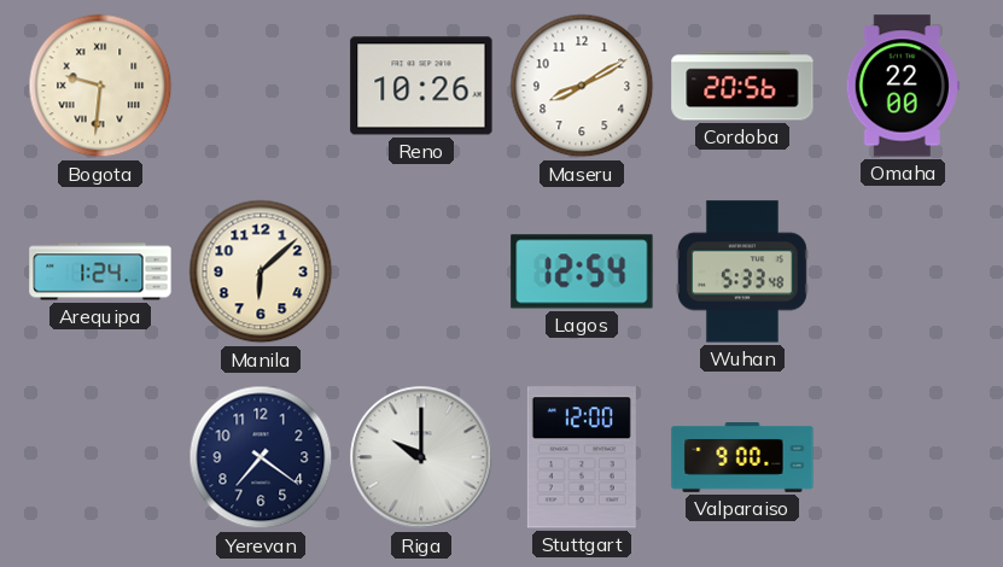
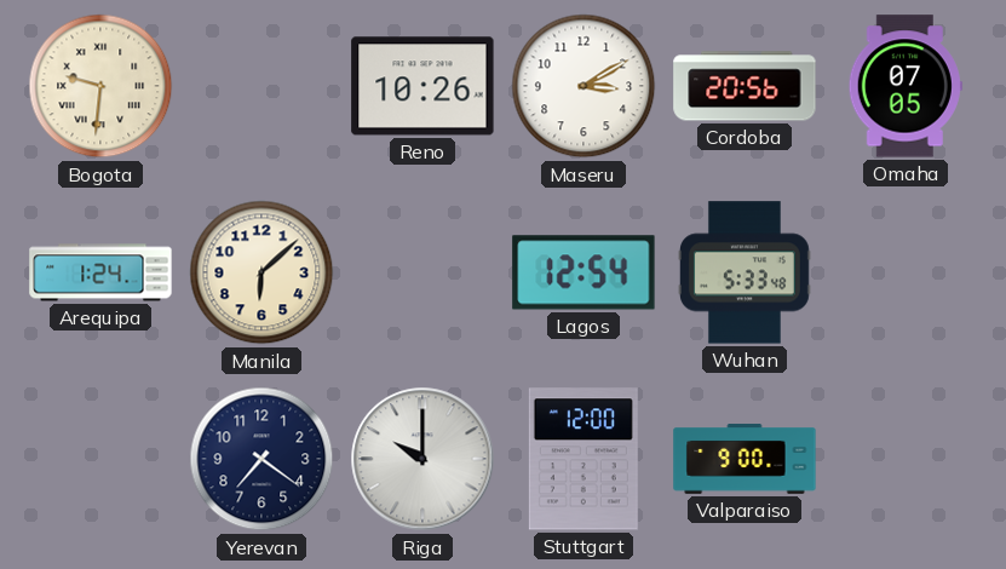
Maseru: 8:10 -> 3:10 (584, 86)
Omaha: 22:00 -> 07:05 (906, 86)
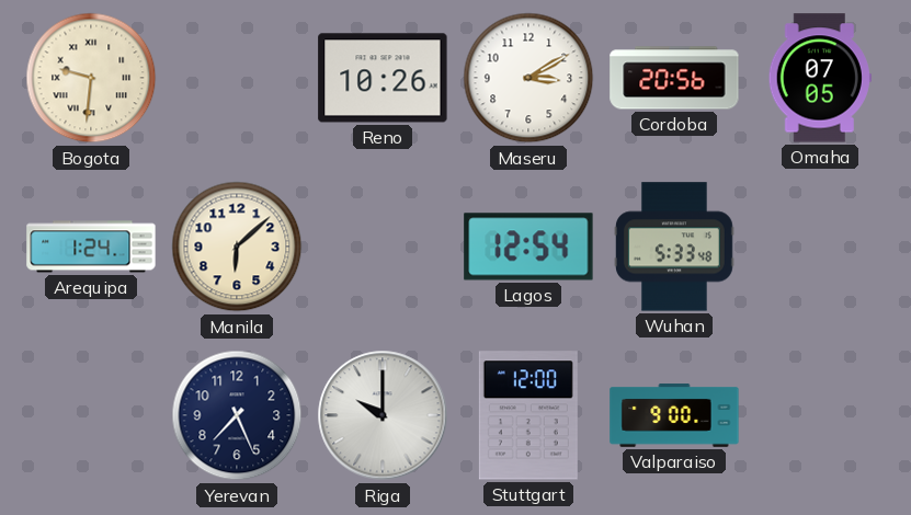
Yerevan: 7:21 -> 7:26 (237, 415)
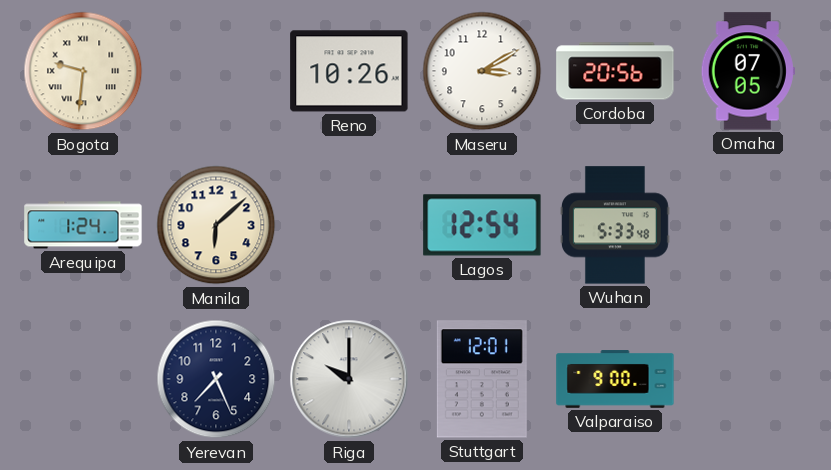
Stuttgart: 12:00 -> 12:01 (482, 379)
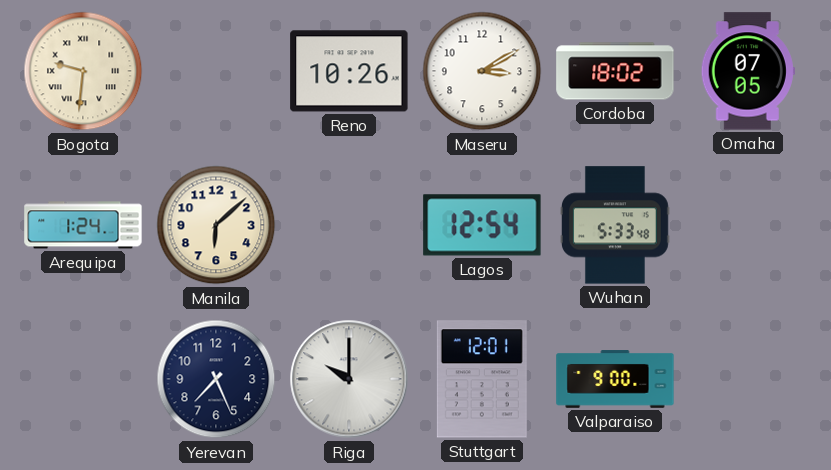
Cordoba: 20:56 -> 18:02 (615, 71)
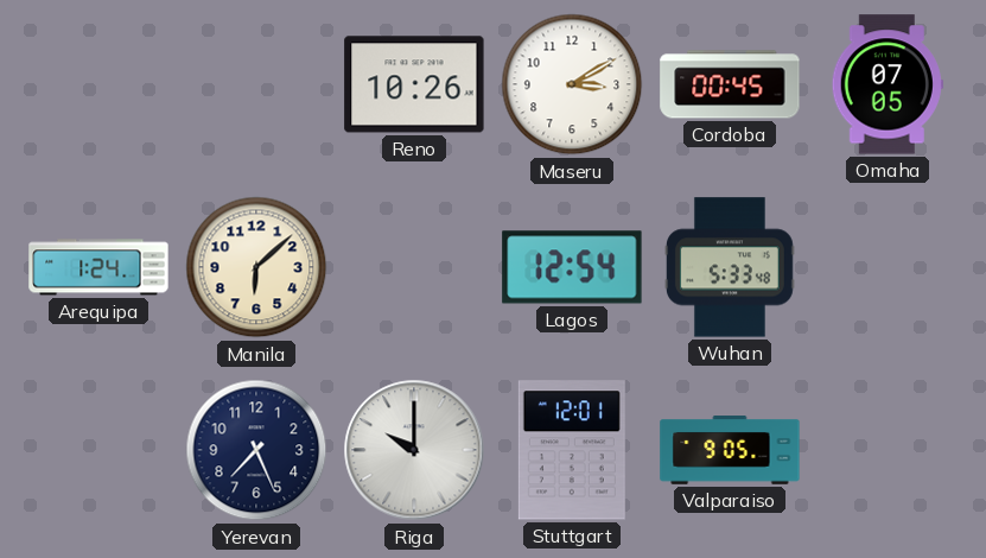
Bogota: 9:31 -> none (83, 71)
Cordoba: 18:02 -> 00:45 (730, 84)
Valparaiso: 9:00 -> 9:05 (730, 450)
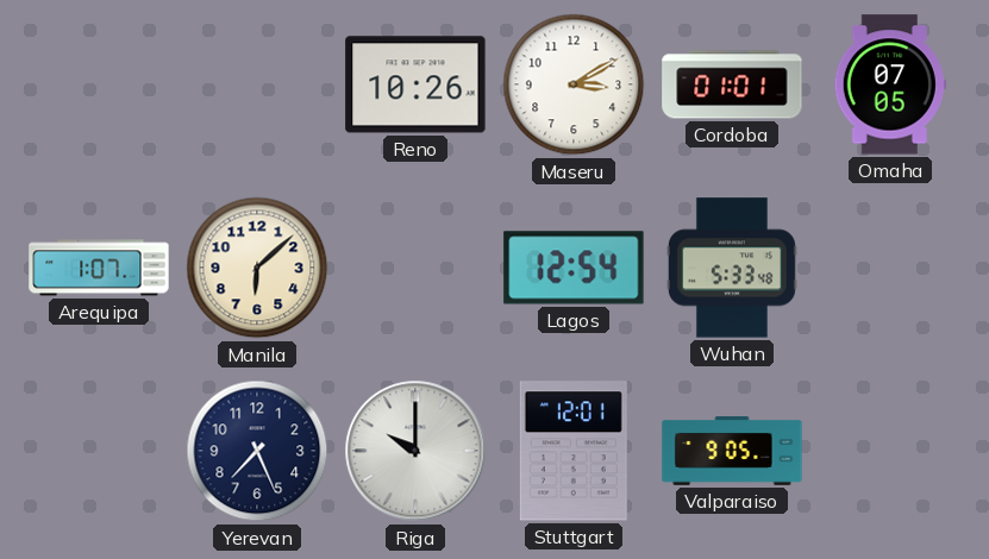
Cordoba: 00:45 -> 01:01 (732, 84)
Arequipa: 1:24 -> 1:07 (99, 268)
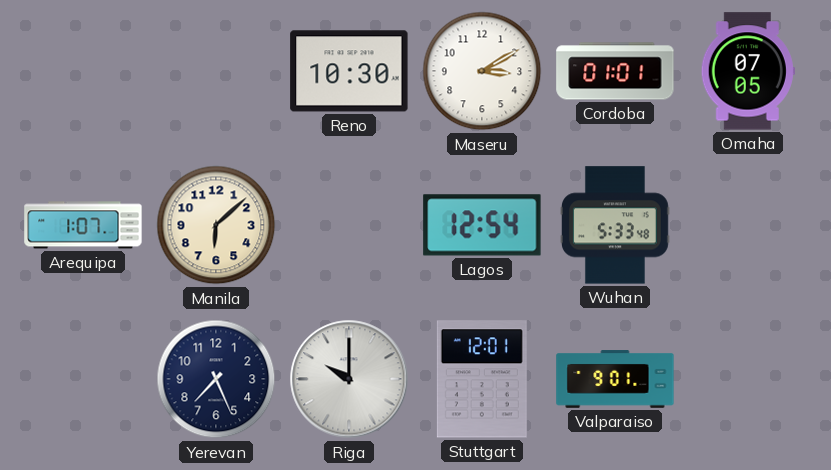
Reno: 10:26 -> 10:30 (349, 71)
Valparaiso: 9:05 -> 9:01 (615, 379)
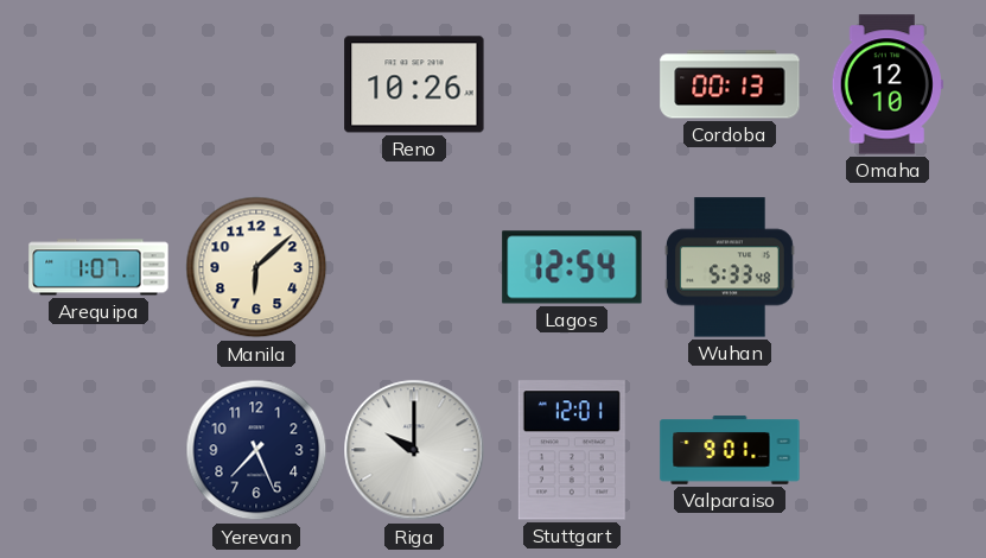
Reno: 10:30 -> 10:26 (414, 84)
Maseru: 3:10 -> none (482, 71)
Cordoba: 01:01 -> 00:13 (730, 84)
Omaha: 07:05 -> 12:10 (888, 84)
